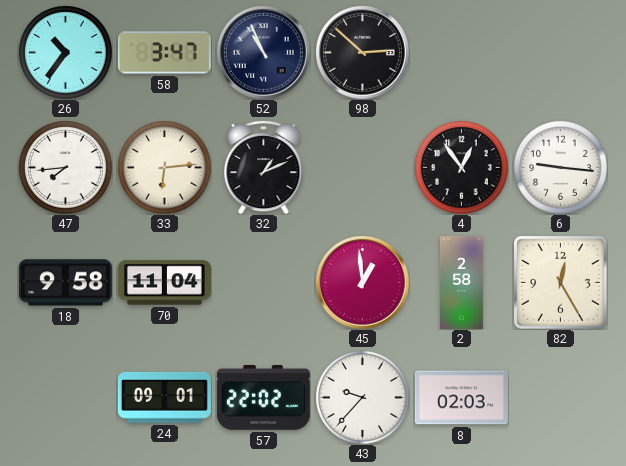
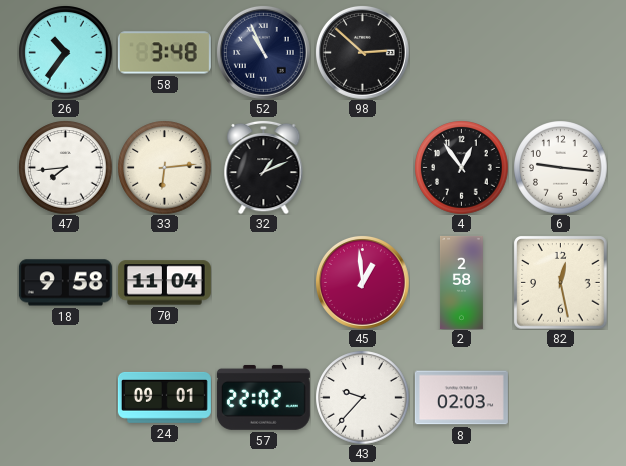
58: 3:47 -> 3:48 (164, 53)
82: 12:25 -> 12:28 (560, 282)
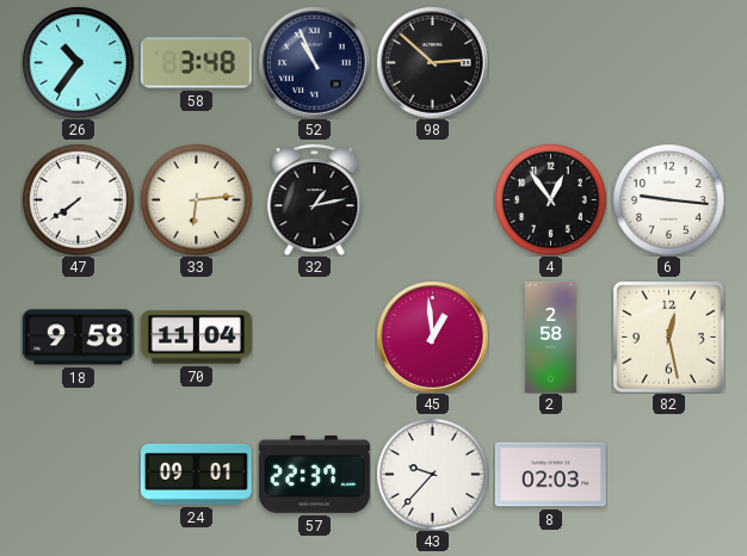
47: 7:44 -> 7:39 (78, 199)
32: 1:11 -> 1:13 (315, 199)
57: 22:02 -> 22:37 (314, 474)
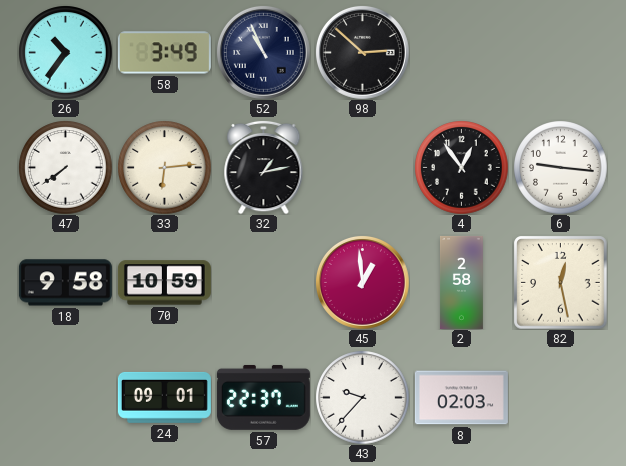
58: 3:48 -> 3:49 (164, 53)
70: 11:04 -> 10:59 (164, 283)
